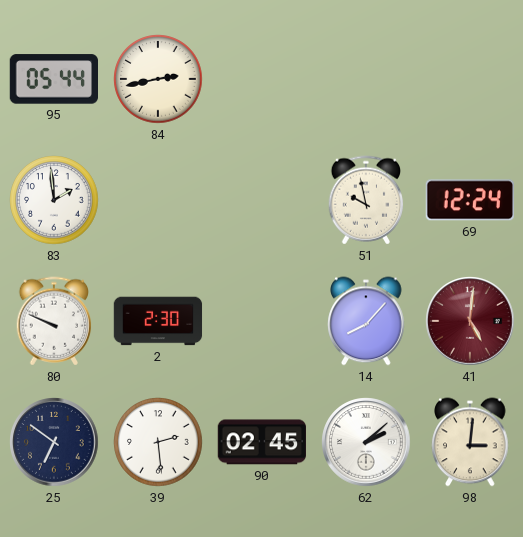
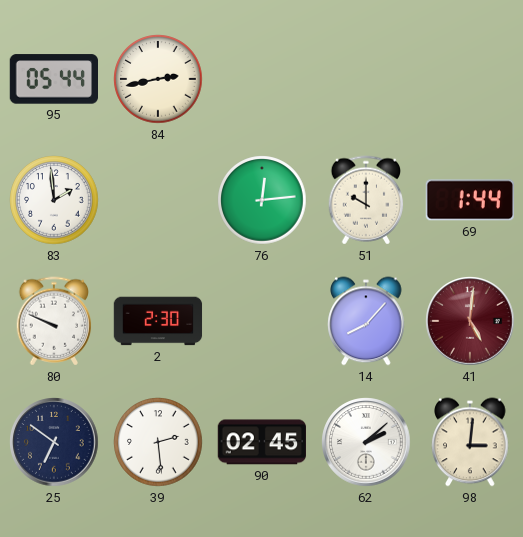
76: none -> 12:14 (262, 200)
51: 9:58 -> 10:00 (366, 200)
69: 12:24 -> 1:44 (469, 200)
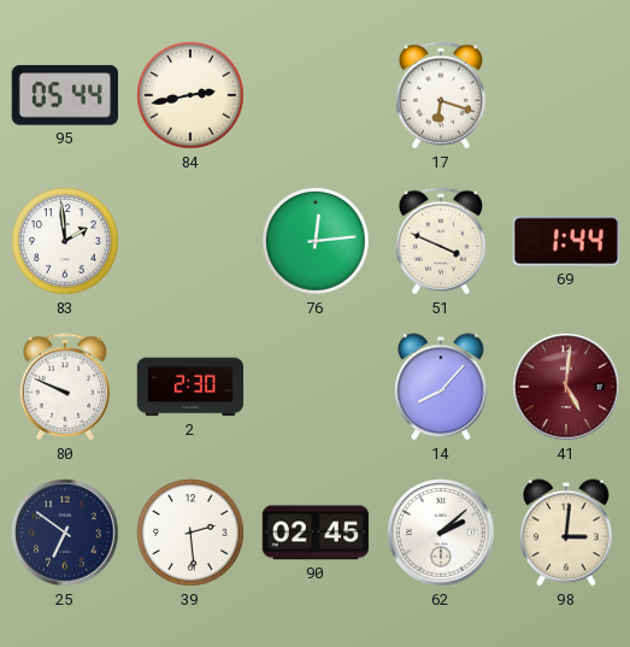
17: none -> 6:18 (441, 95)
51: 10:00 -> 3:49 (441, 241)
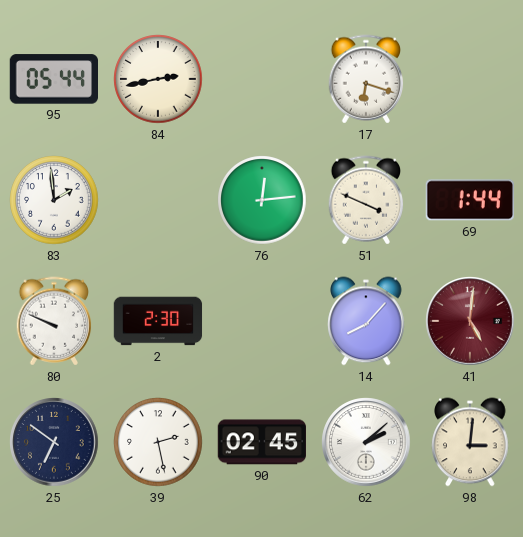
39: 2:29 -> 2:28 (158, 442)
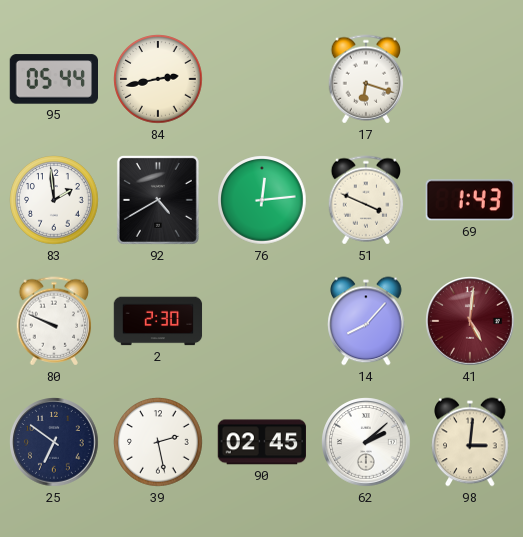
92: none -> 4:40 (158, 200)
69: 1:44 -> 1:43 (469, 200)
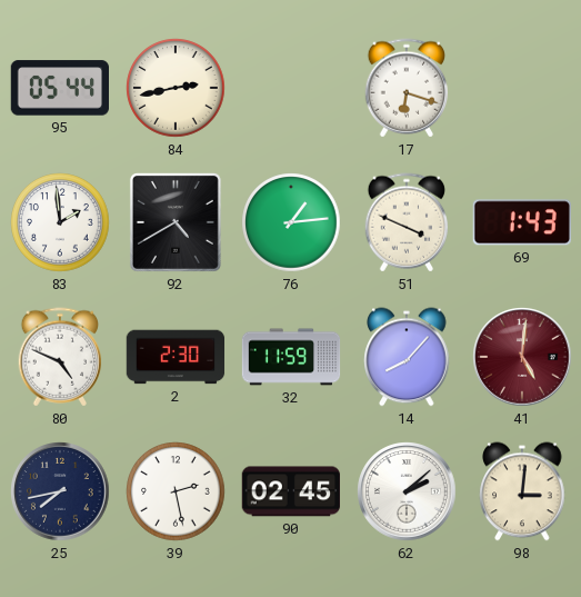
76: 12:14 -> 1:14 (291, 222)
80: 9:49 -> 4:49 (60, 357)
32: none -> 11:59 (291, 357)
25: 6:51 -> 7:43 (60, 491)
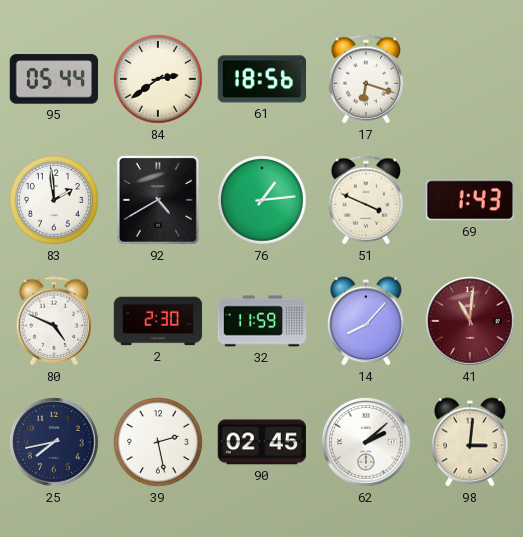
84: 2:43 -> 2:39 (158, 79)
61: none -> 18:56 (262, 79)
41: 5:01 -> 11:01 (470, 321)
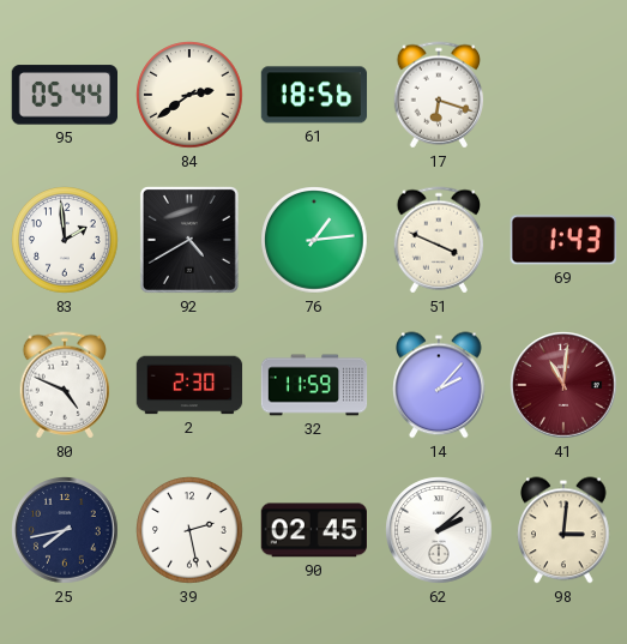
14: 8:07 -> 2:07 (439, 385)
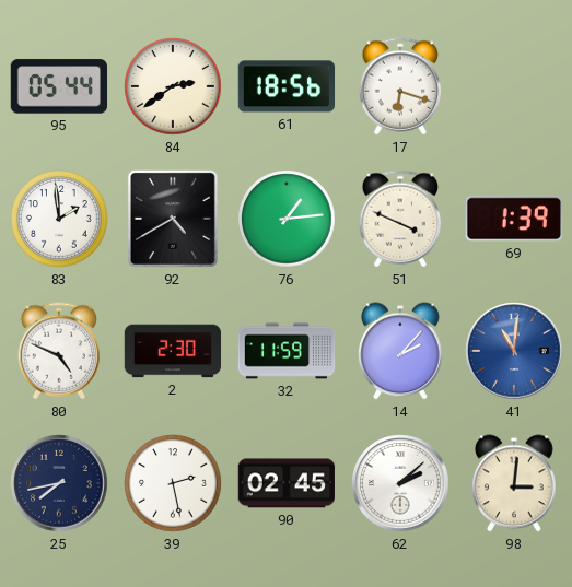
69: 1:43 -> 1:39 (513, 219)
41 dial: burgundy -> blue (514, 351)
